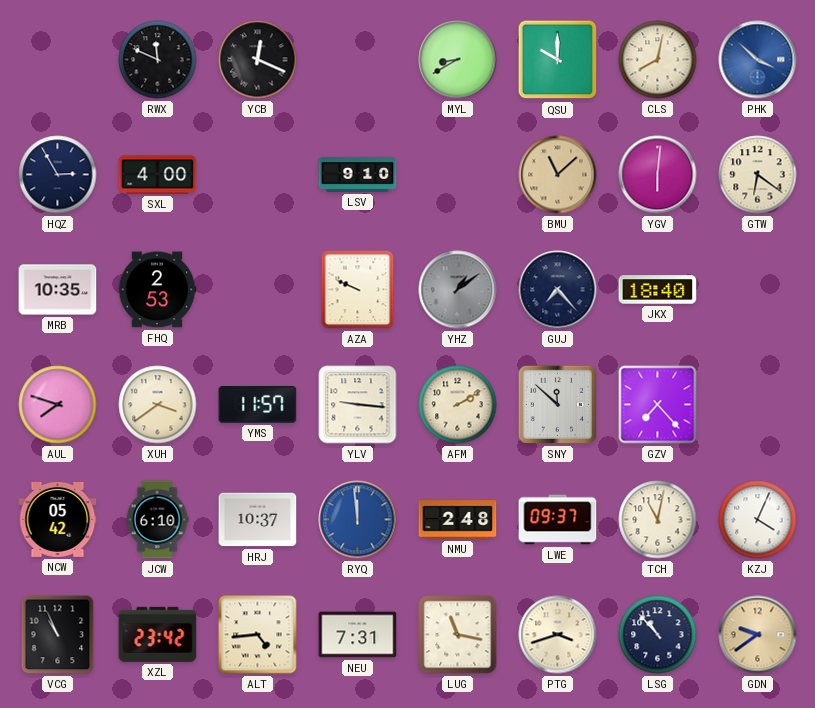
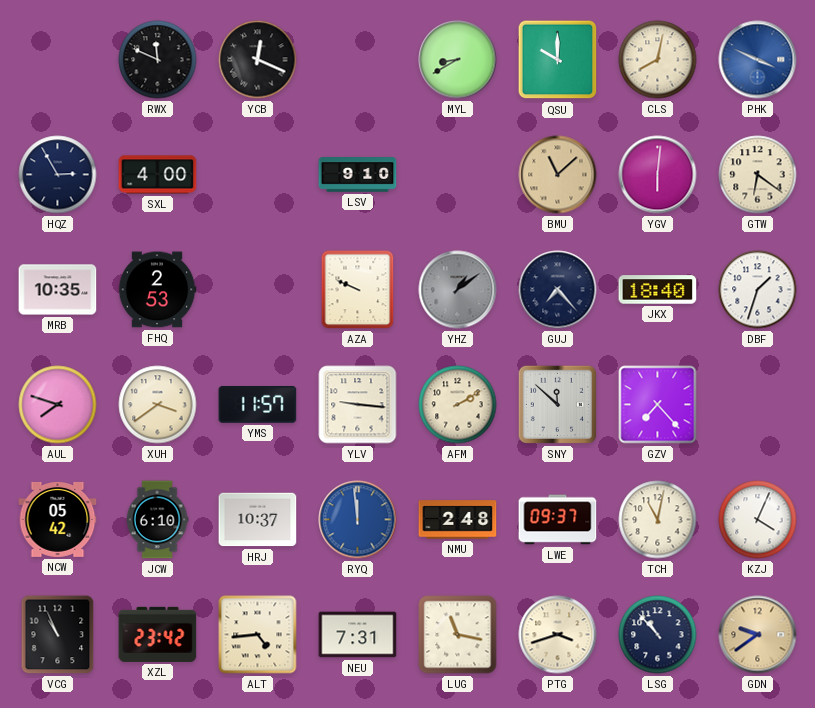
PHK: 3:52 -> 3:49 (758, 60)
DBF: none -> 1:33 (758, 290)
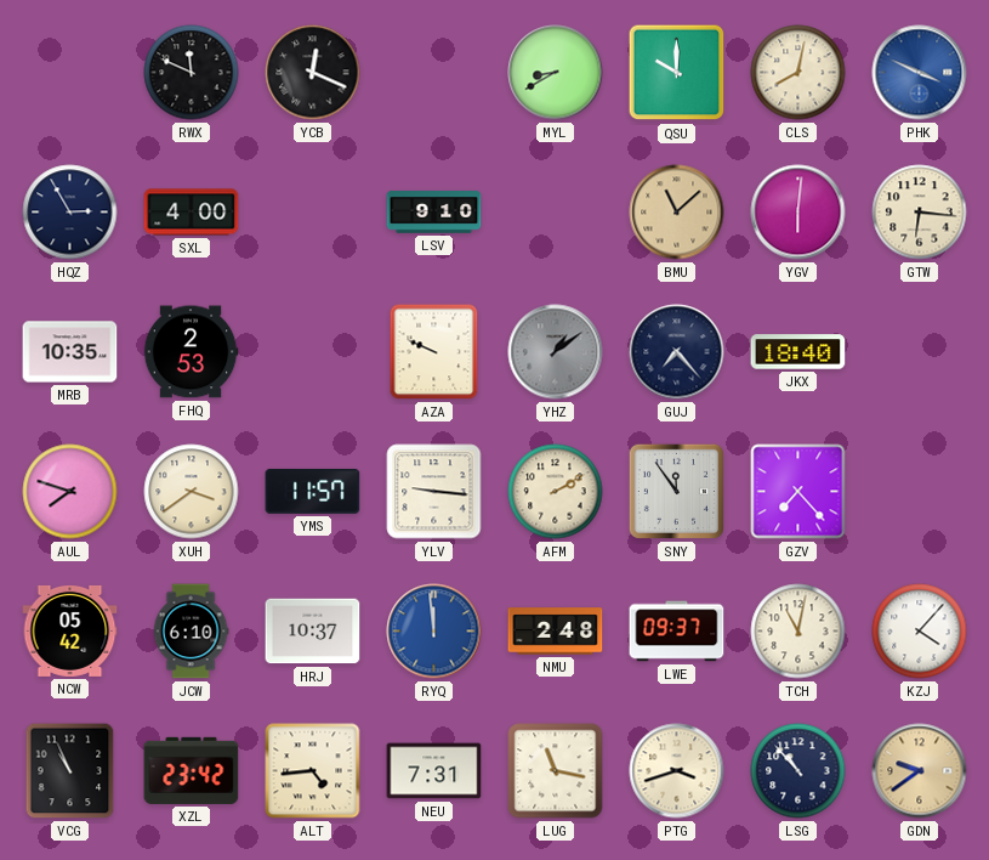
GTW: 6:21 -> 6:16 (920, 213)
DBF: 1:33 -> none (758, 290)
SNY: 11:52 -> 11:54 (676, 491)
KZJ: 4:04 -> 4:07 (920, 632)
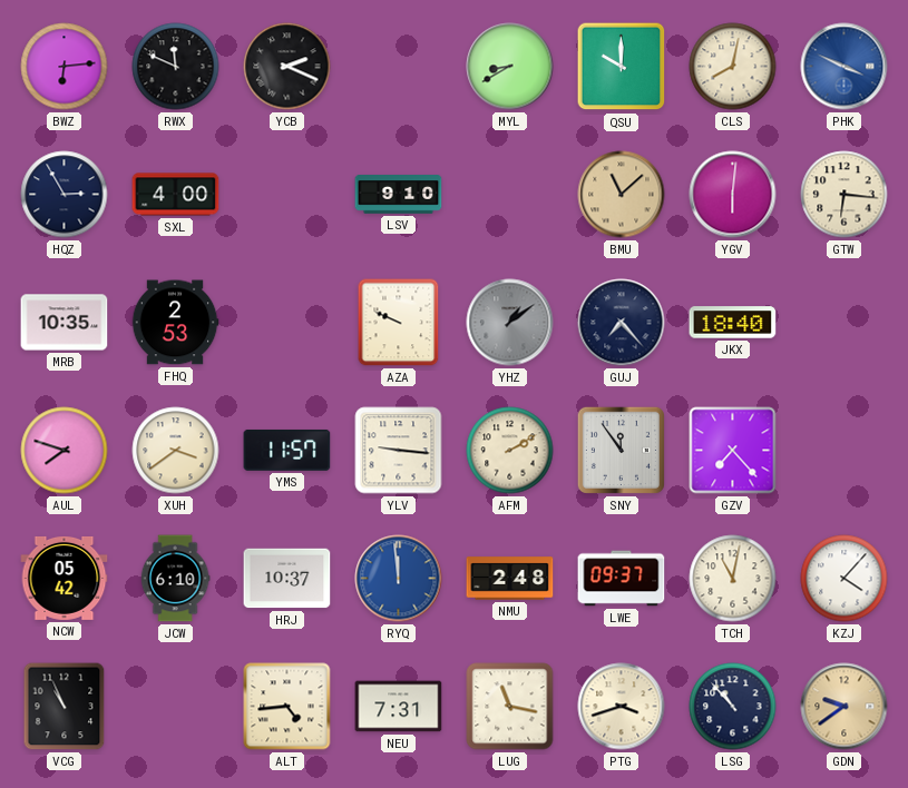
BWZ: none -> 6:14 (65, 67)
YCB: 12:19 -> 2:19 (287, 67)
XZL: 23:42 -> none (192, 770)
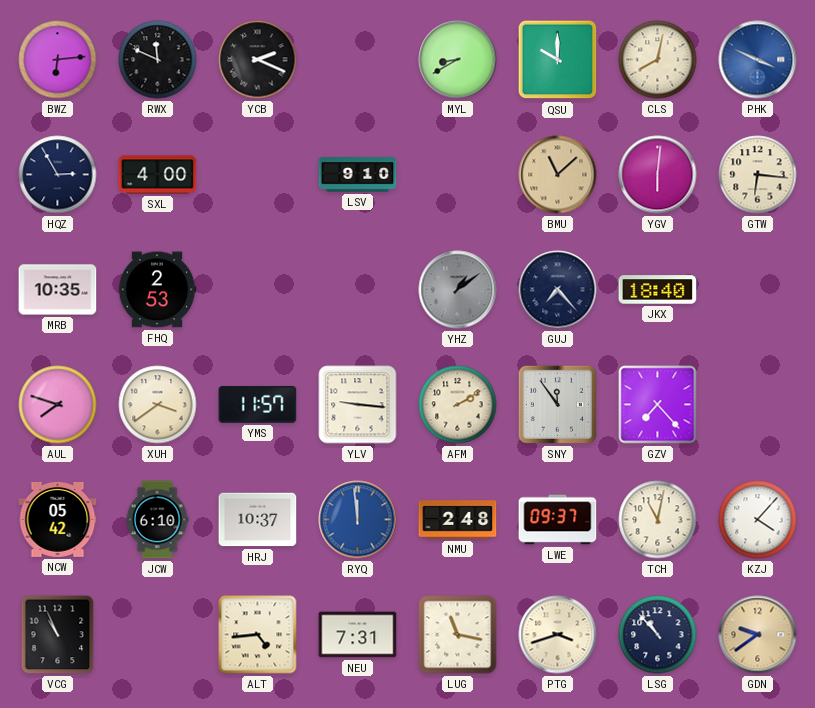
AZA: 9:49 -> none (399, 323)
